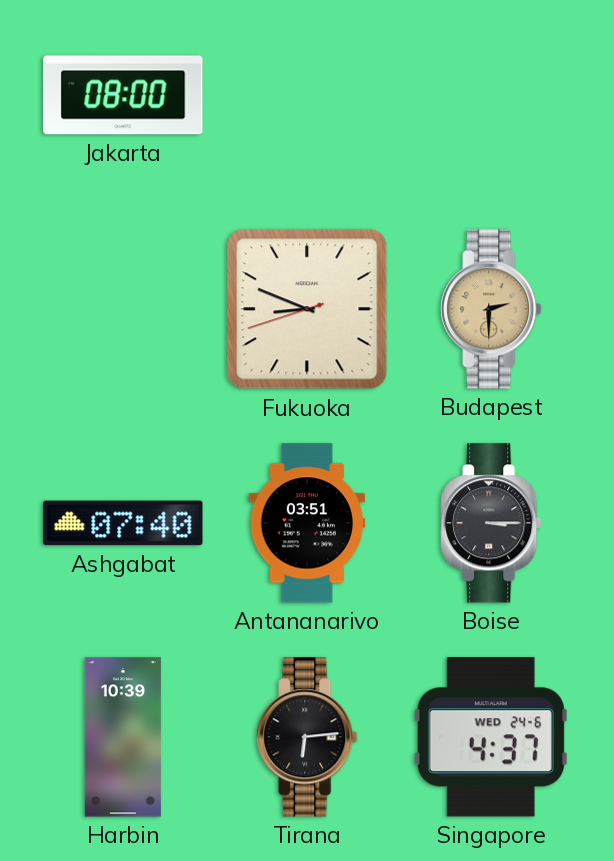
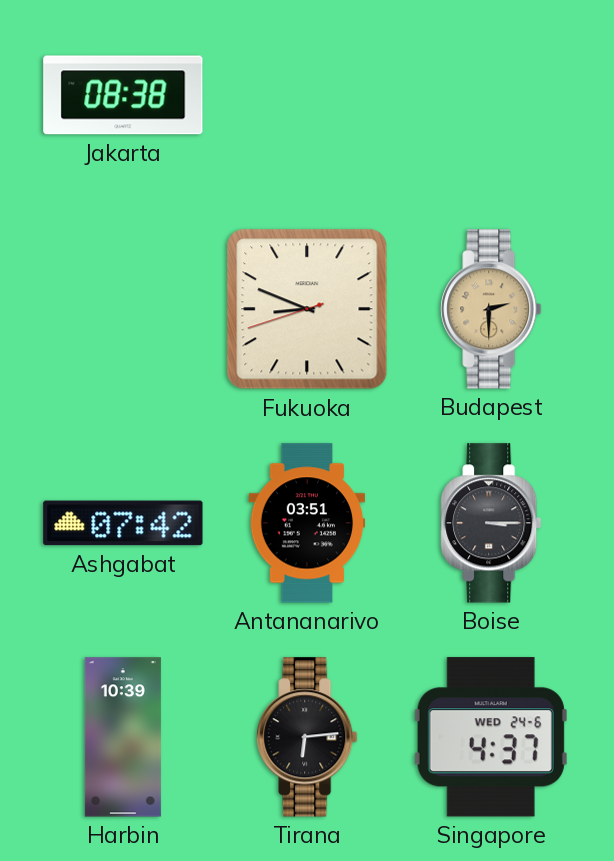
Jakarta: 08:00 -> 08:38 (123, 95)
Ashgabat: 07:40 -> 07:42 (123, 523)
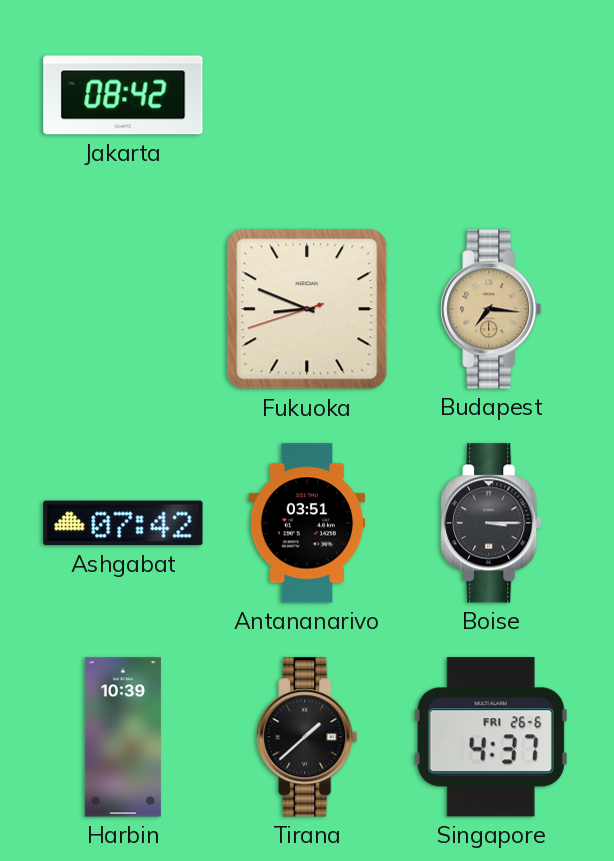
Jakarta: 08:38 -> 08:42 (123, 95)
Budapest: 2:30 -> 7:16 (491, 309)
Tirana: 6:14 -> 1:38 (307, 737)
Singapore date: WED 24-6 -> FRI 26-6 (491, 737)
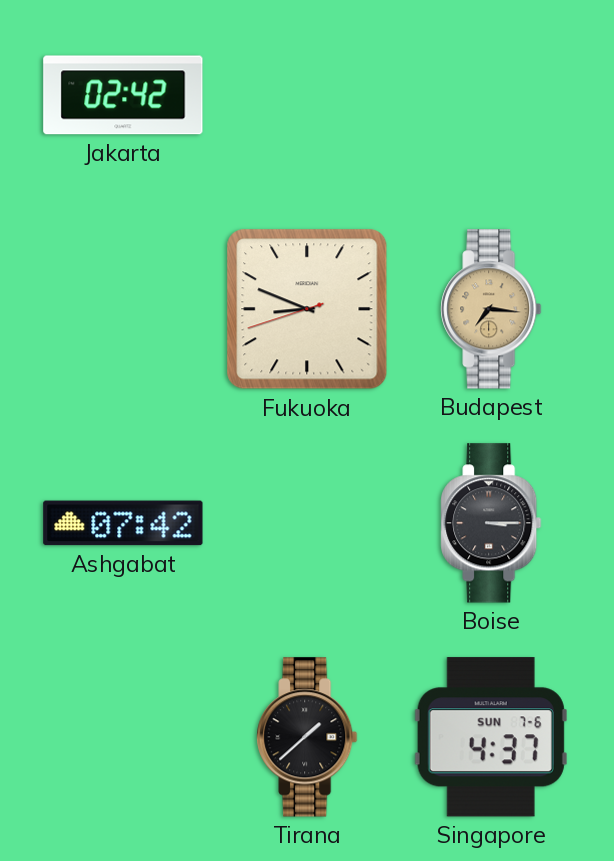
Jakarta: 08:42 -> 02:42 (123, 95)
Antananarivo: 03:51 -> none (307, 523)
Harbin: 10:39 -> none (123, 737)
Singapore date: FRI 26-6 -> SUN 7-6 (491, 737)
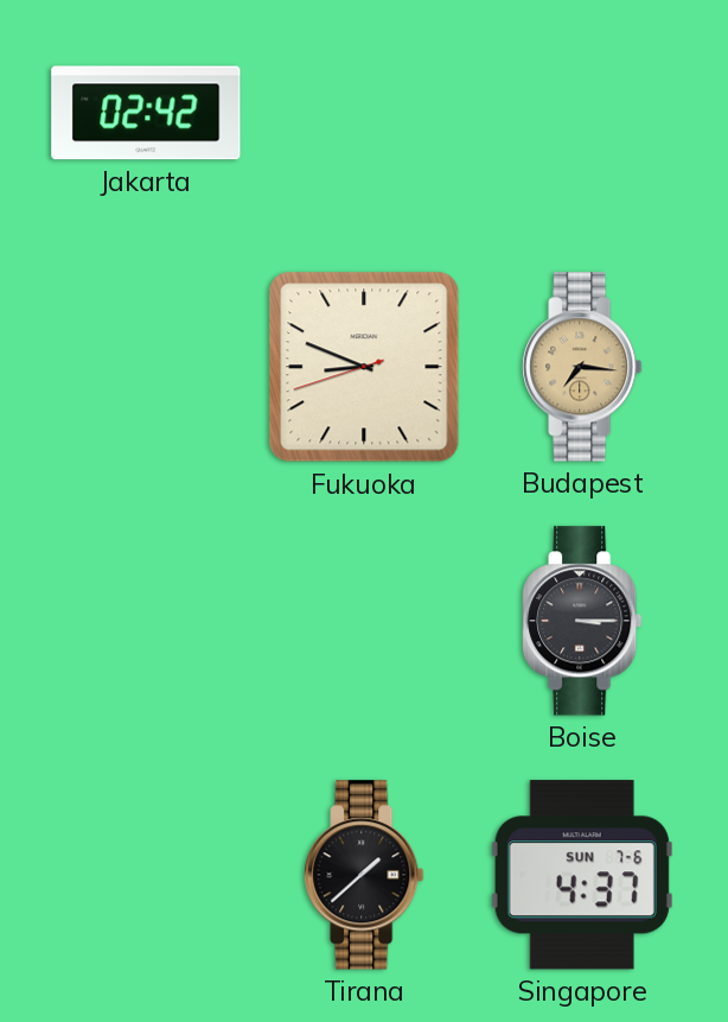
Ashgabat: 07:42 -> none (123, 523)
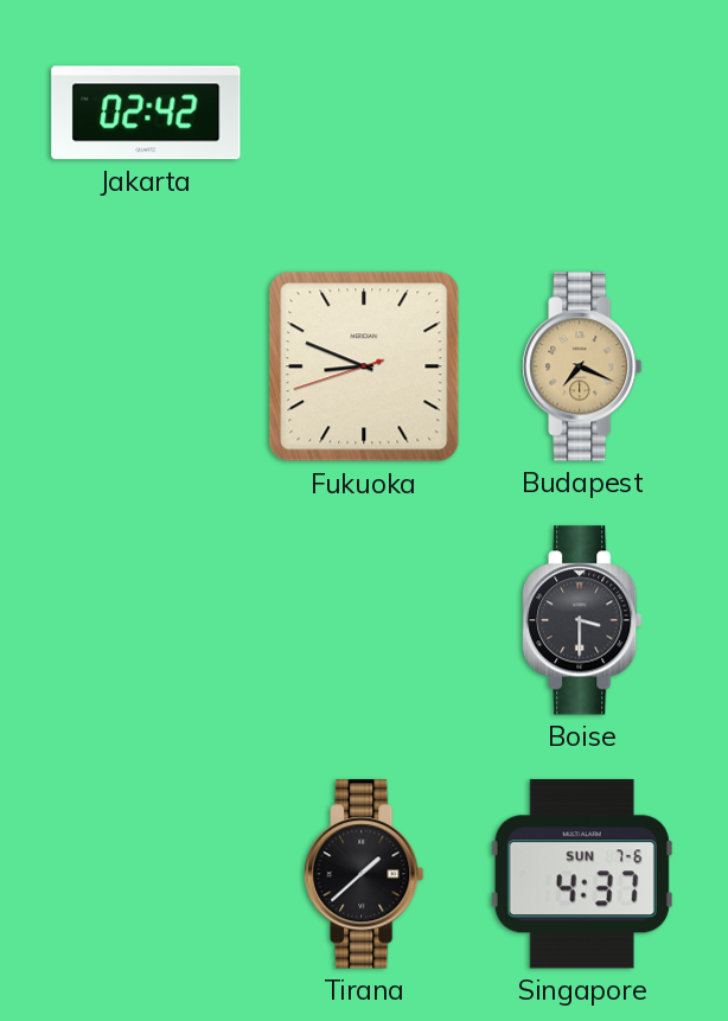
Budapest: 7:16 -> 7:19 (582, 366)
Boise: 3:15 -> 3:30 (582, 620)
